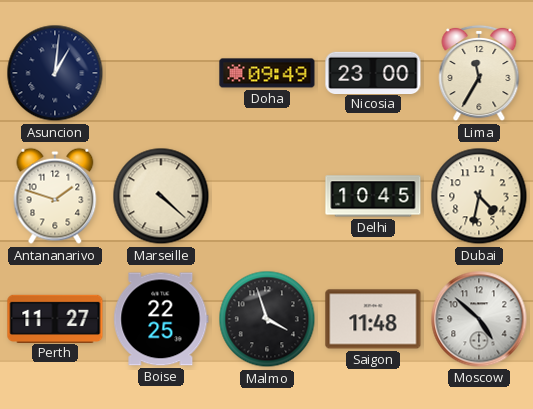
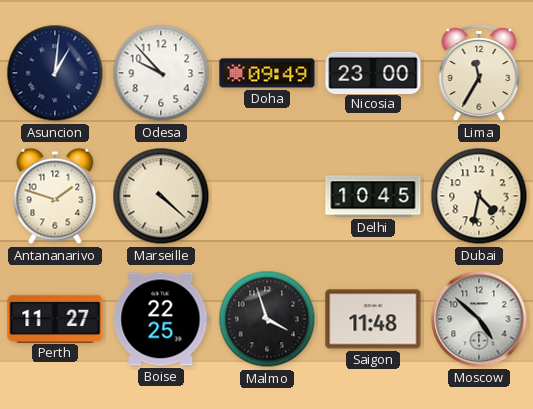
Odesa: none -> 9:53 (161, 73)
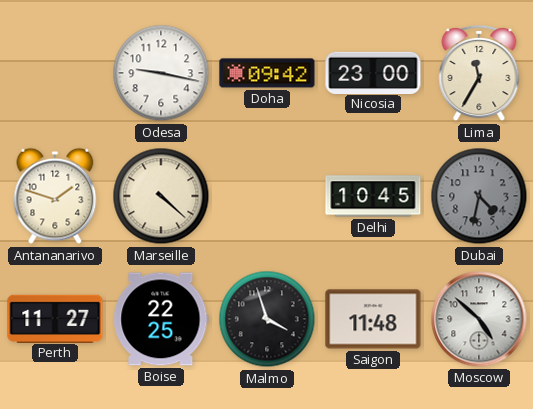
Asuncion: 1:01 -> none (55, 73)
Odesa: 9:53 -> 9:17 (161, 73)
Doha: 09:49 -> 09:42 (267, 73)
Dubai dial: cream -> grey (479, 196)
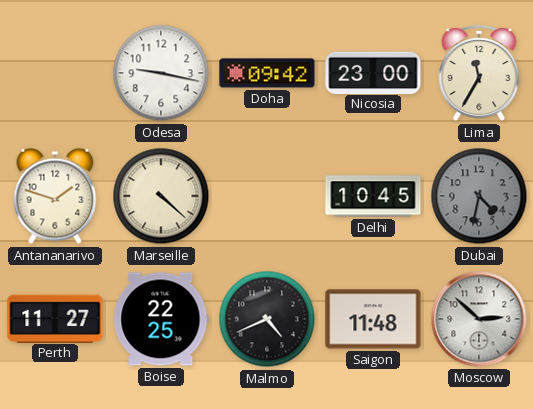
Malmo: 3:57 -> 4:41 (267, 319)
Moscow: 4:52 -> 2:52 (479, 319)
